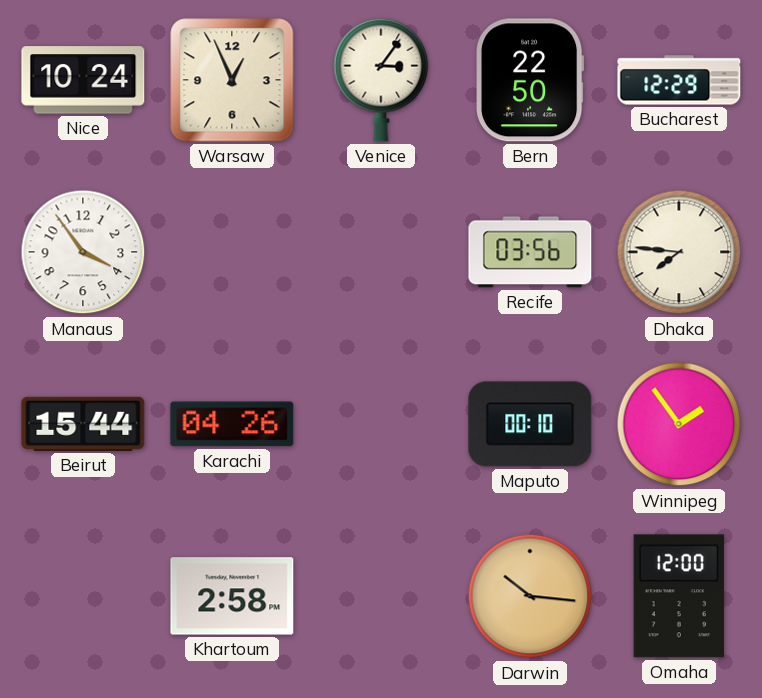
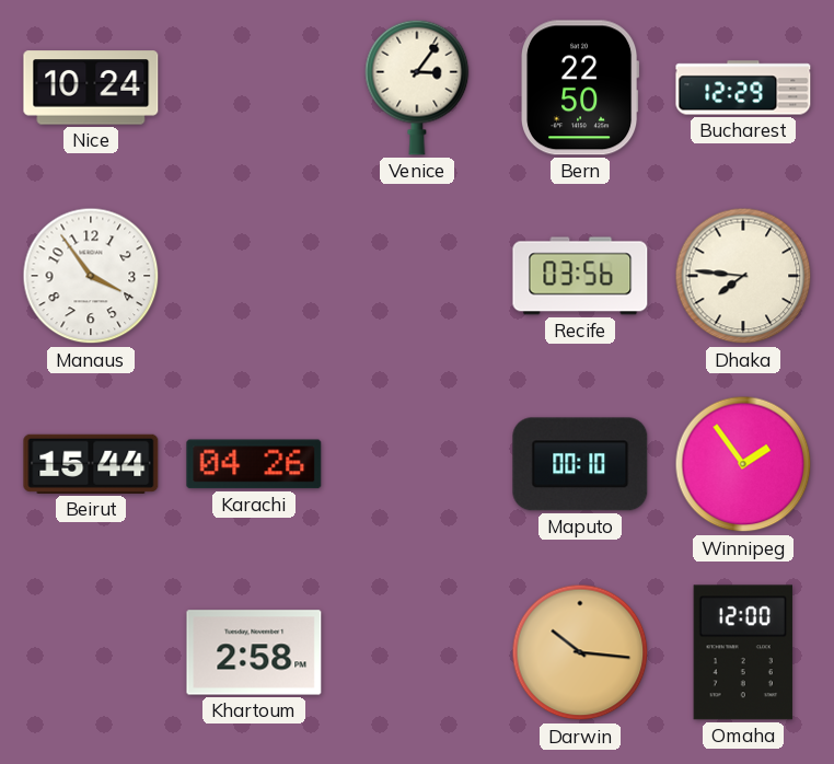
Warsaw: 12:56 -> none (232, 80)
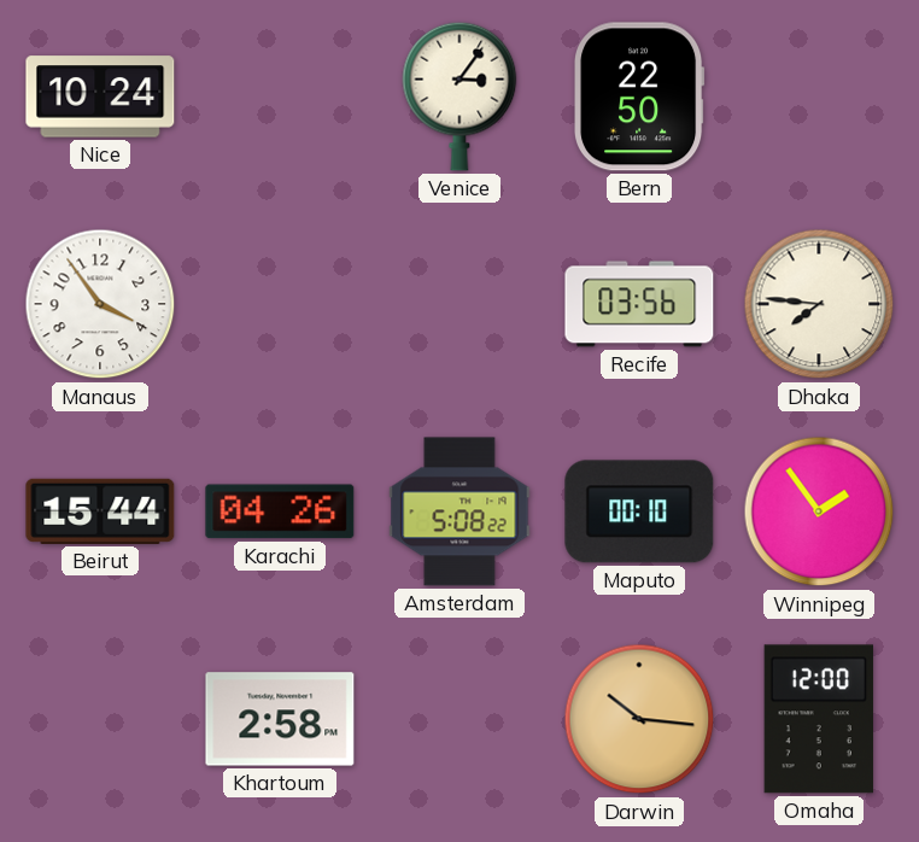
Bucharest: 12:29 -> none (743, 88)
Amsterdam: none -> 5:08 (459, 511)
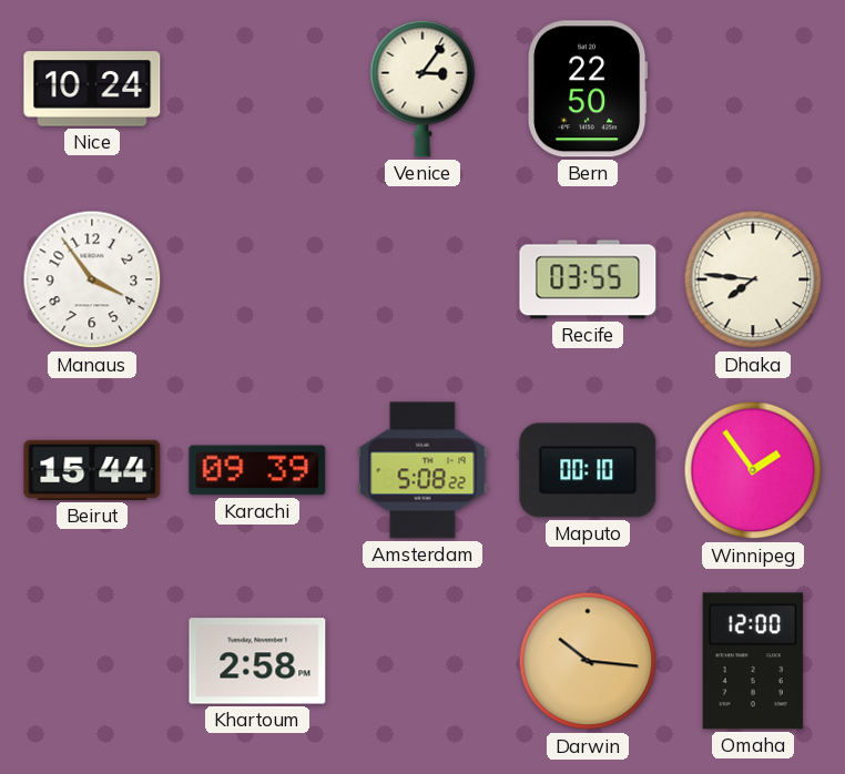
Recife: 03:56 -> 03:55 (588, 279)
Karachi: 04:26 -> 09:39 (257, 470)
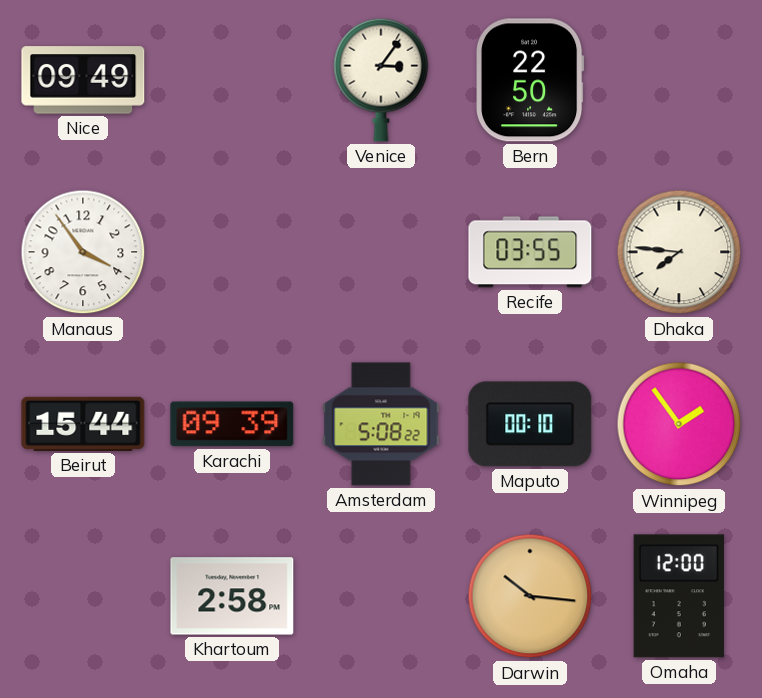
Nice: 10:24 -> 09:49 (83, 80)
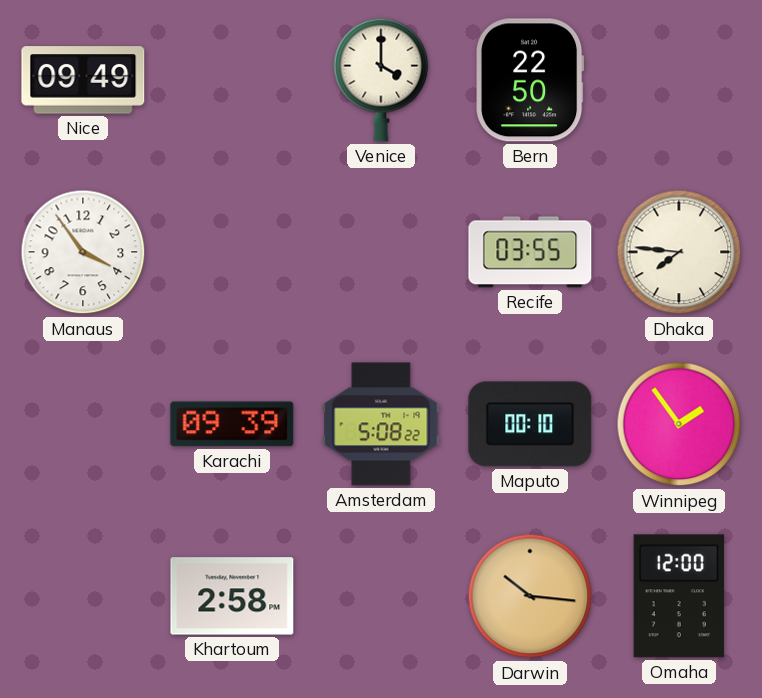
Venice: 3:06 -> 4:00 (381, 80)
Beirut: 15:44 -> none (83, 424)
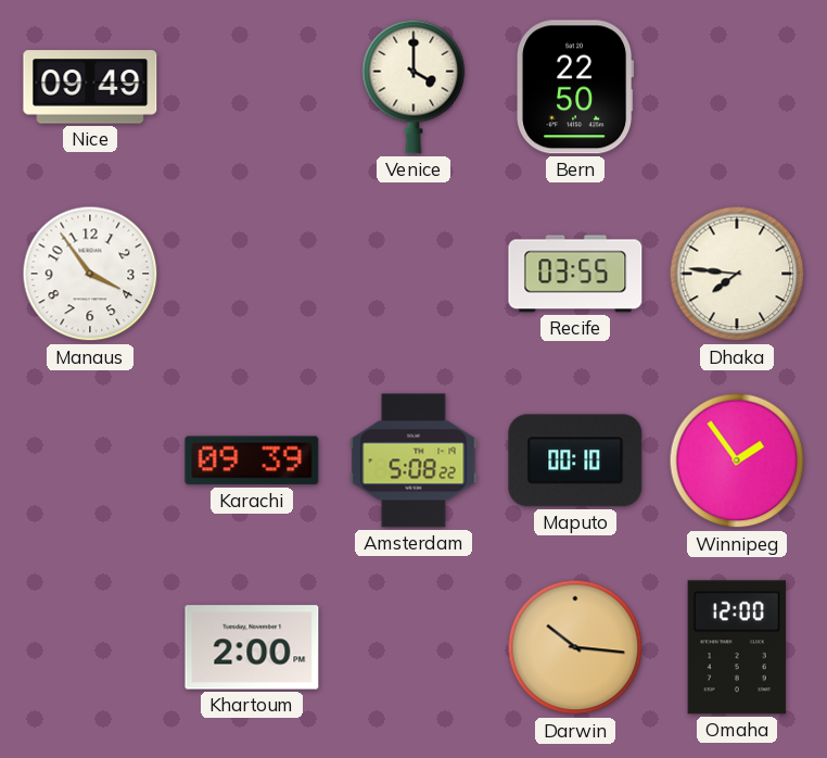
Khartoum: 2:58 -> 2:00 (252, 647)
